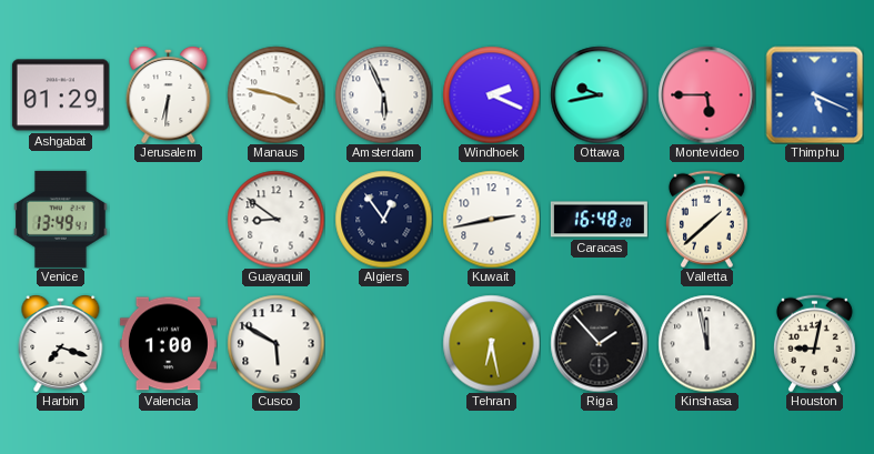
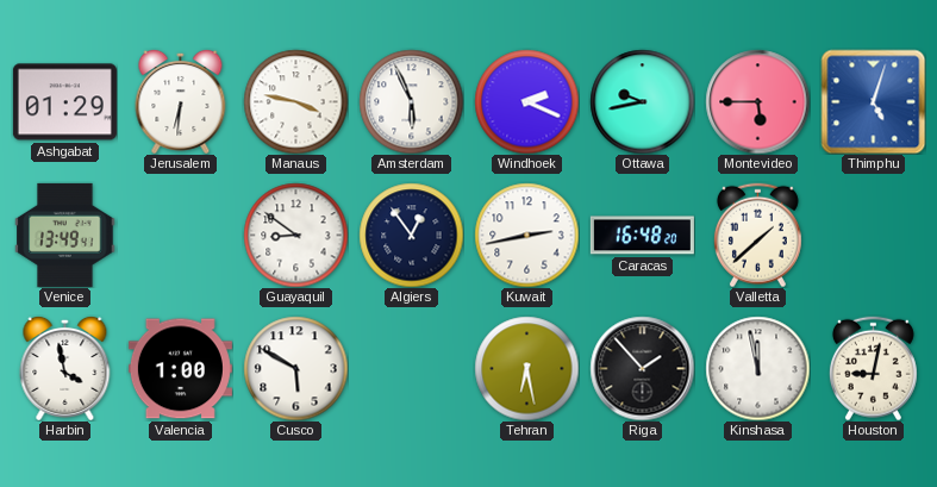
Thimphu: 5:19 -> 5:03 (873, 101)
Harbin: 7:18 -> 3:58 (65, 368)
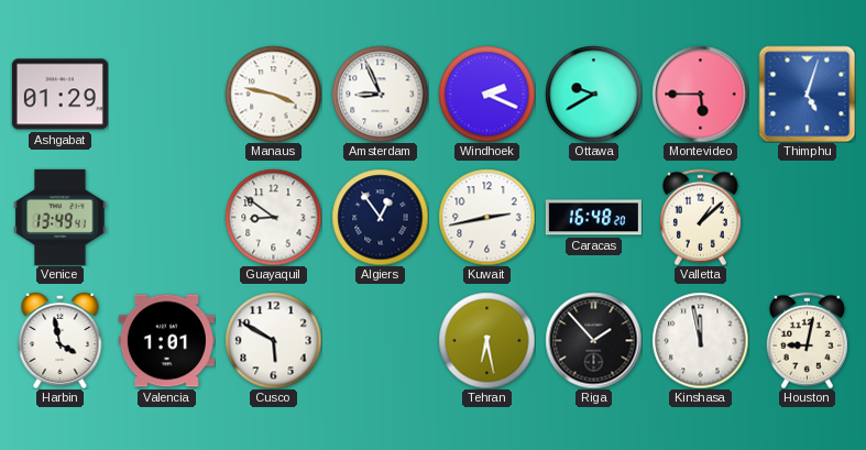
Jerusalem: 6:31 -> none (181, 101)
Amsterdam: 5:56 -> 8:56 (380, 94)
Ottawa: 9:43 -> 9:40 (593, 94)
Valletta: 1:38 -> 1:08 (700, 217)
Valencia: 1:00 -> 1:01 (166, 341)
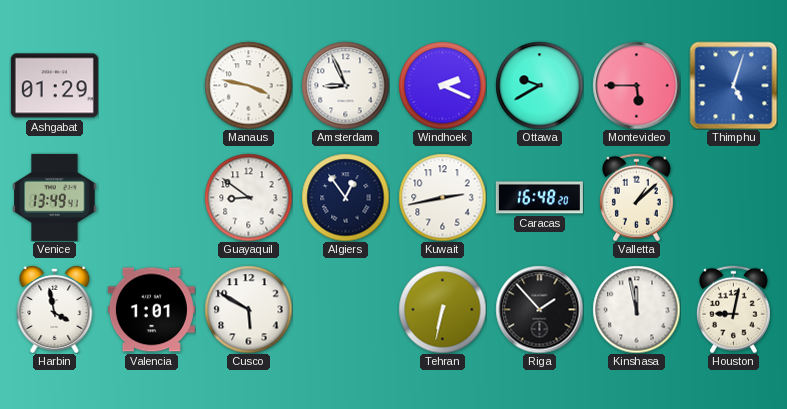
Tehran: 6:28 -> 6:32 (442, 309)
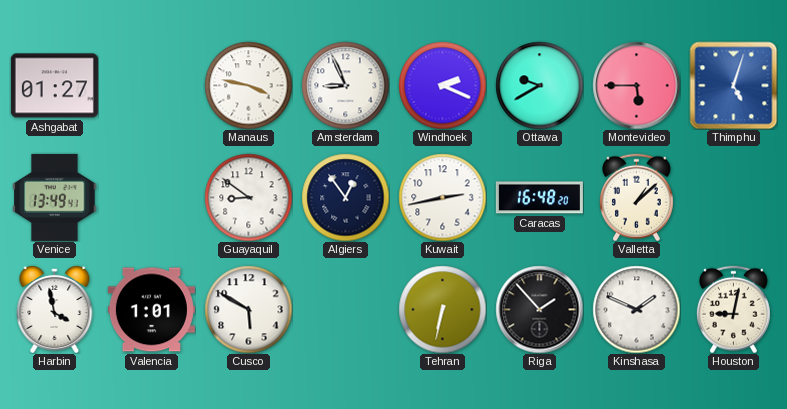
Ashgabat: 01:29 -> 01:27 (54, 86)
Kinshasa: 11:58 -> 1:49 (636, 309)
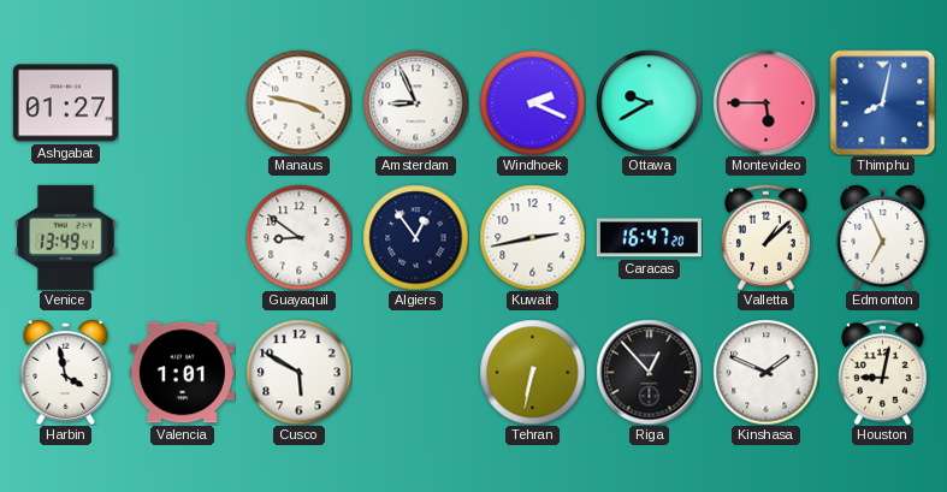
Thimphu: 5:03 -> 8:02 (882, 102)
Caracas: 16:48 -> 16:47 (649, 238)
Edmonton: none -> 6:56 (883, 237)
Riga: 1:53 -> 12:53 (649, 372)
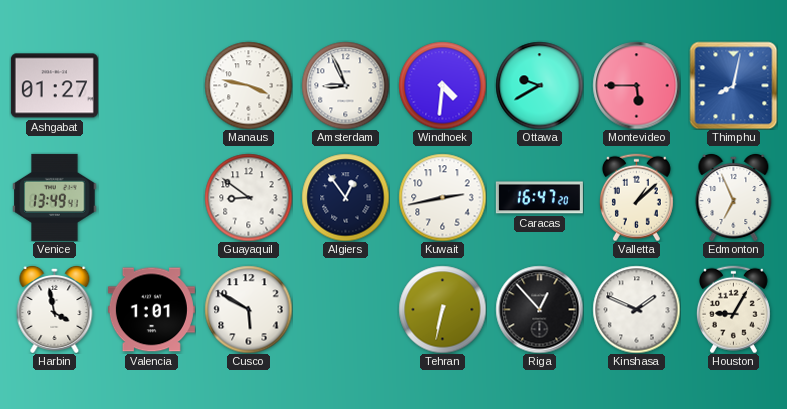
Windhoek: 2:19 -> 4:31 (442, 85)
Houston: 9:02 -> 9:05 (733, 309)
